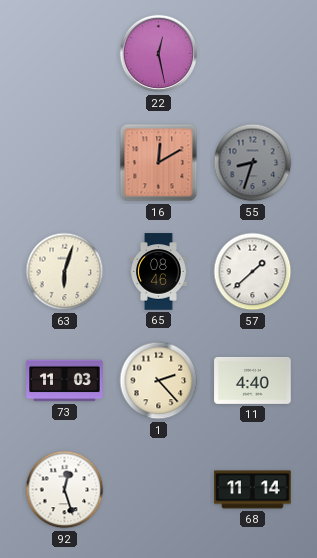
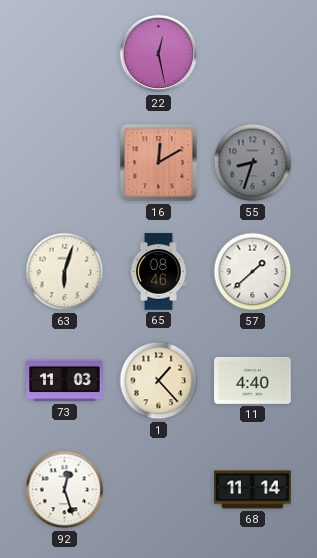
1: 2:23 -> 1:23 (159, 381)
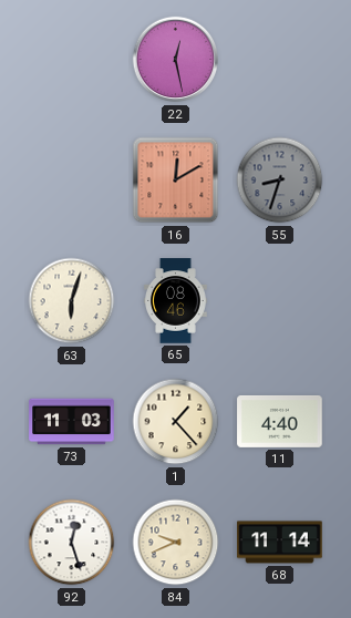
57: 1:38 -> none (253, 272)
84: none -> 9:41 (176, 543)
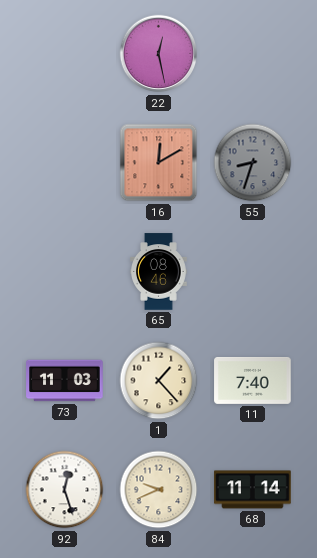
63: 6:03 -> none (72, 301)
11: 4:40 -> 7:40 (253, 380)
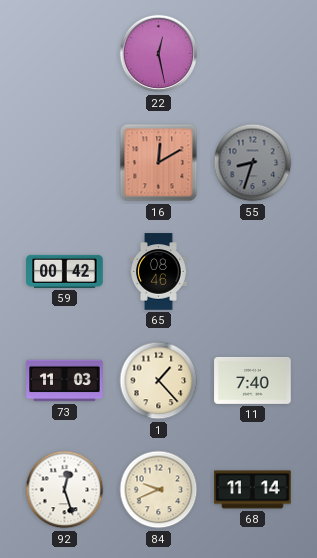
59: none -> 00:42 (65, 271)
